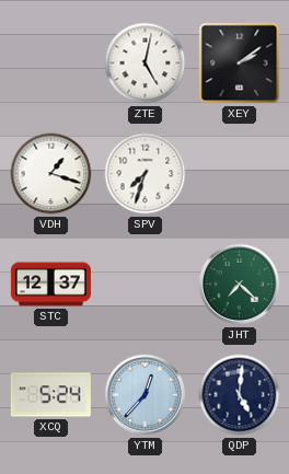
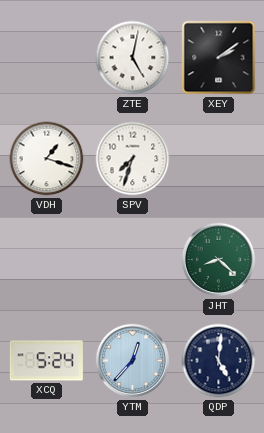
STC: 12:37 -> none (50, 285)
JHT: 7:22 -> 8:22 (219, 260)
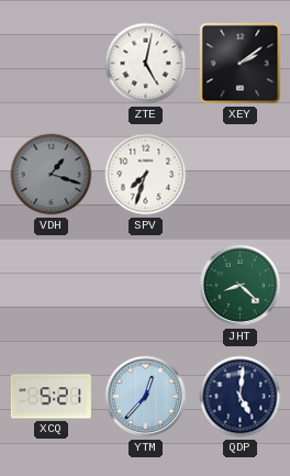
VDH dial: white -> grey (52, 175)
XCQ: 5:24 -> 5:21 (51, 397)
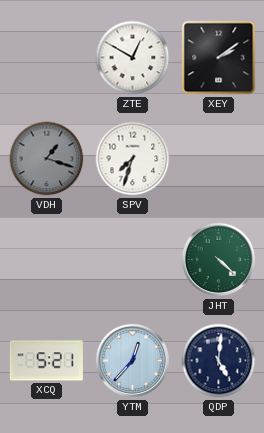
ZTE: 5:02 -> 12:50 (133, 58)
JHT: 8:22 -> 4:22 (219, 260)
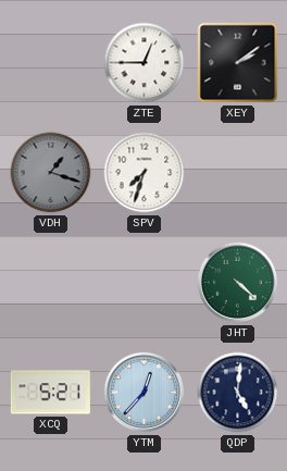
ZTE: 12:50 -> 12:45 (145, 63)
